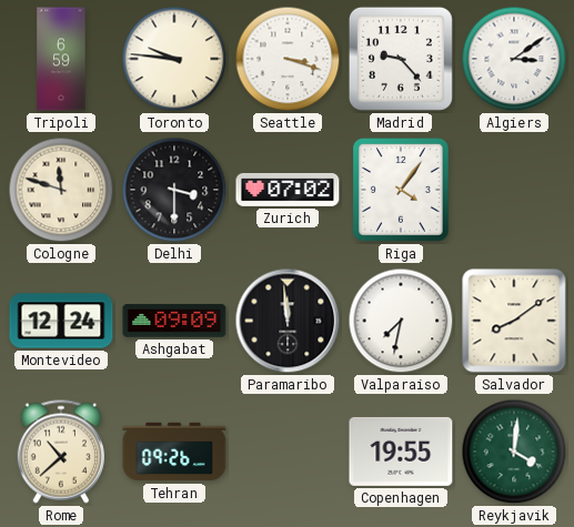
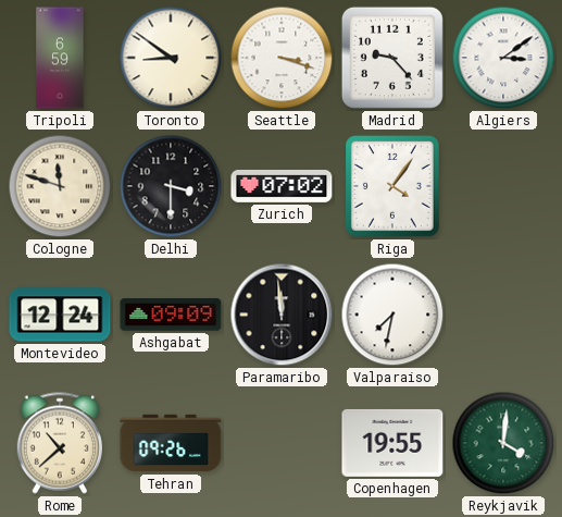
Toronto: 9:46 -> 8:51 (171, 58)
Salvador: 8:09 -> none (514, 321)
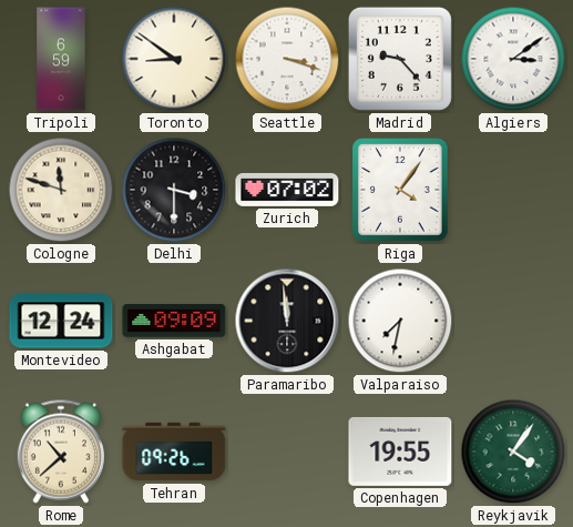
Reykjavik: 4:01 -> 4:06 (513, 452)
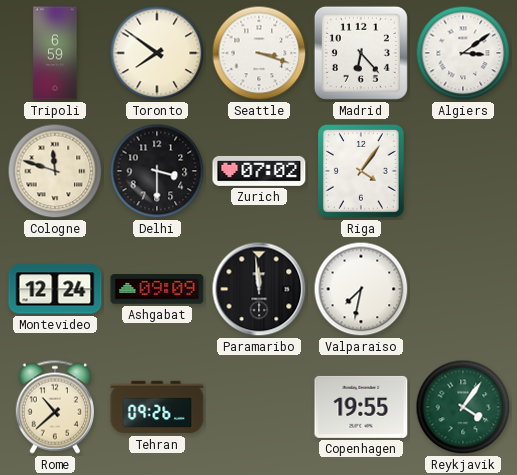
Toronto: 8:51 -> 7:51 (157, 53)
Madrid: 9:23 -> 6:23 (361, 53)
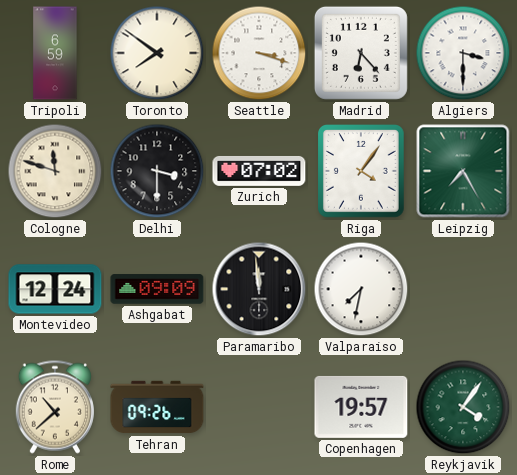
Algiers: 3:09 -> 3:30 (463, 53)
Leipzig: none -> 7:25 (463, 171)
Copenhagen: 19:55 -> 19:57 (361, 407)
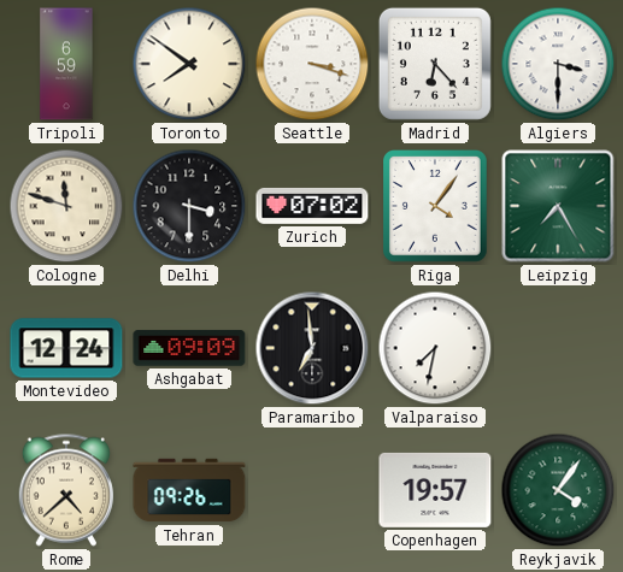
Paramaribo: 11:59 -> 6:59 (312, 348)
Rome: 10:38 -> 4:38 (66, 490)
